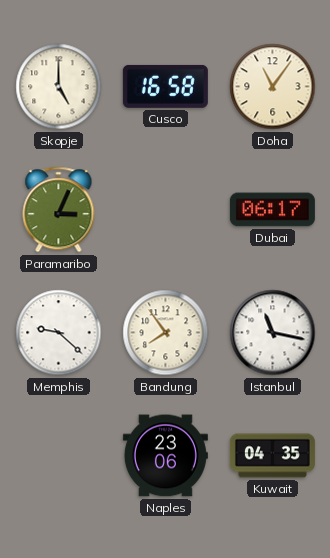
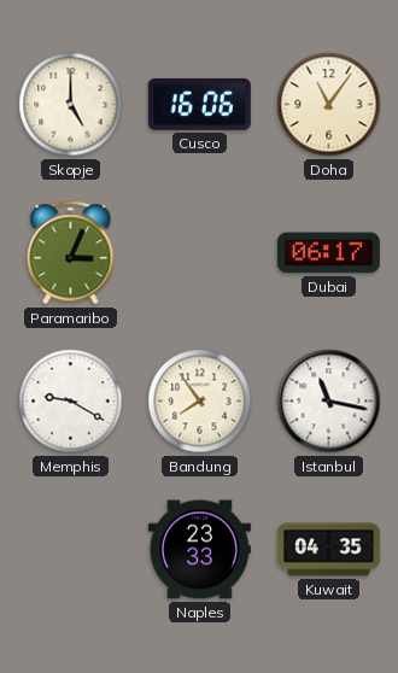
Cusco: 16:58 -> 16:06 (199, 104)
Memphis: 9:22 -> 9:20 (71, 402)
Naples: 23:06 -> 23:33 (199, 550)
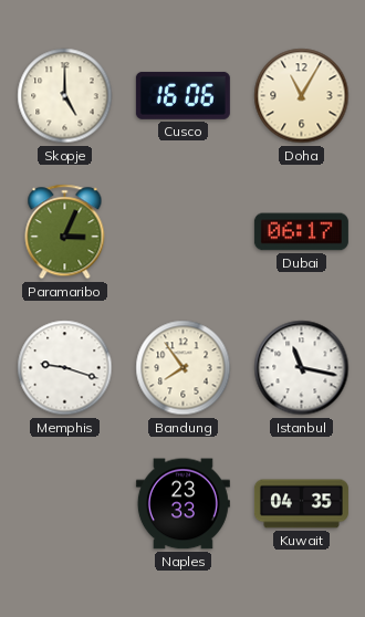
Doha: 11:06 -> 11:05 (302, 96)
Memphis: 9:20 -> 9:18 (65, 368)
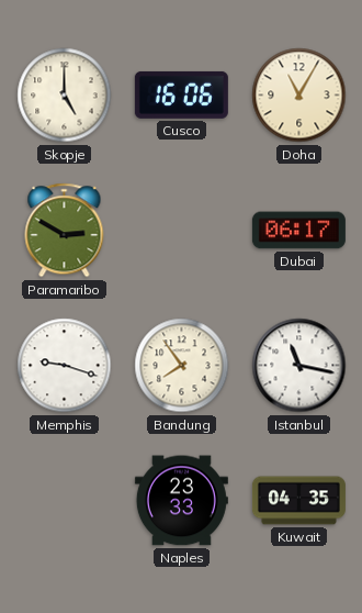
Paramaribo: 3:04 -> 2:50 (65, 231)
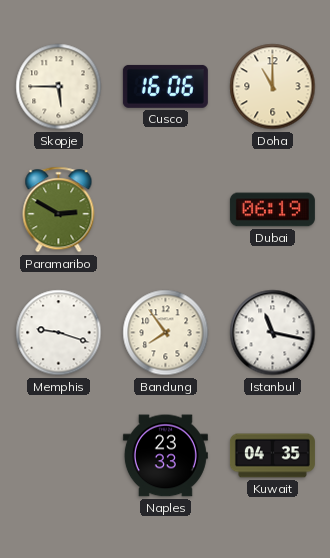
Skopje: 5:00 -> 5:45 (59, 87)
Doha: 11:05 -> 11:00 (273, 87)
Dubai: 06:17 -> 06:19 (272, 210)
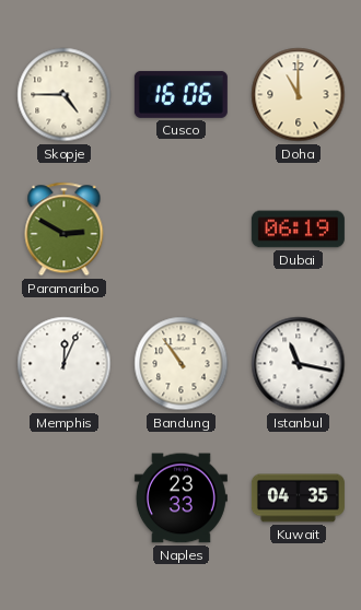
Skopje: 5:45 -> 4:45 (65, 95)
Memphis: 9:18 -> 12:04 (65, 364)
Bandung: 7:54 -> 10:54 (182, 364)
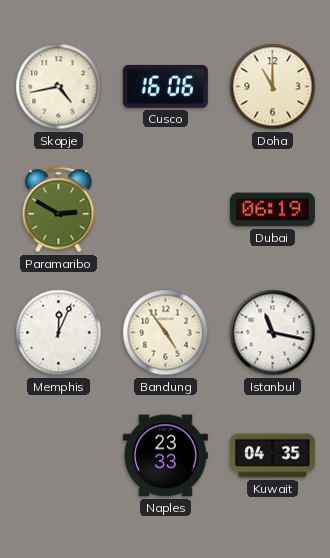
Skopje: 4:45 -> 4:43 (59, 87)
Bandung: 10:54 -> 4:54 (166, 333)
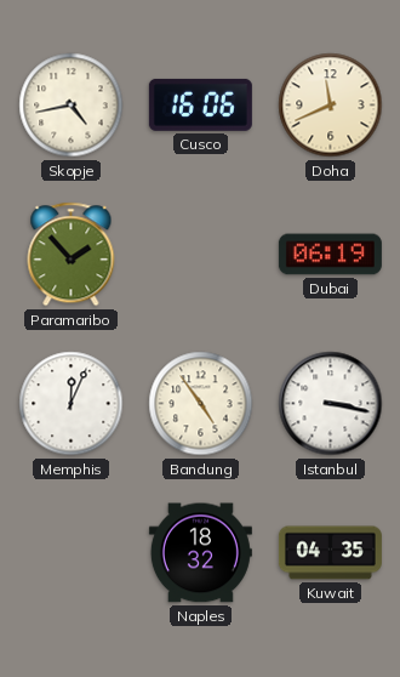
Doha: 11:00 -> 11:41 (331, 106)
Paramaribo: 2:50 -> 1:53 (72, 255)
Istanbul: 11:17 -> 3:17 (331, 404)
Naples: 23:33 -> 18:32 (200, 553)
